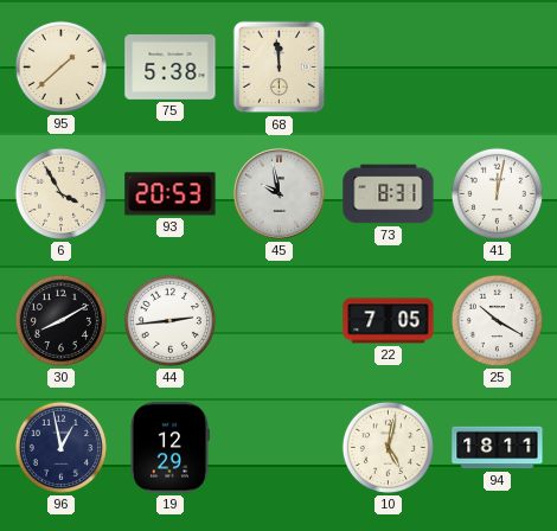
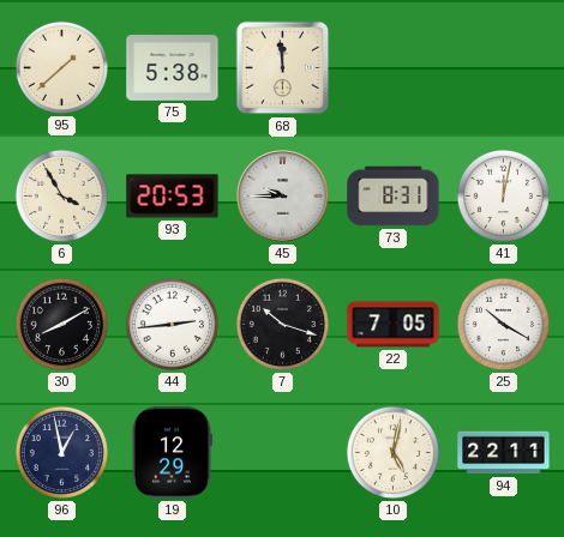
45: 9:58 -> 9:45 (283, 197)
7: none -> 10:18 (282, 324)
94: 18:11 -> 22:11 (504, 453)
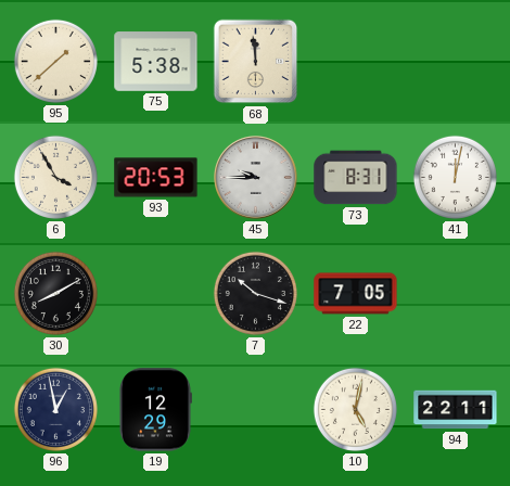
44: 2:44 -> none (172, 324)
25: 10:20 -> none (503, 324)
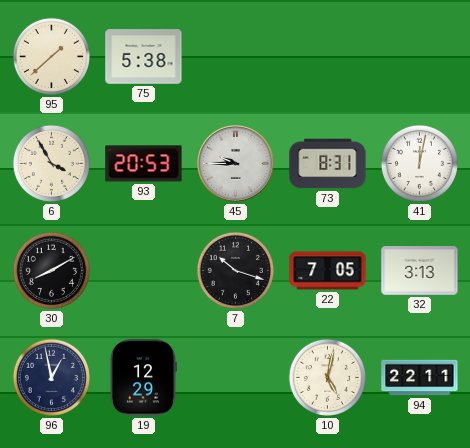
68: 11:59 -> none (256, 62)
32: none -> 3:13 (420, 271)
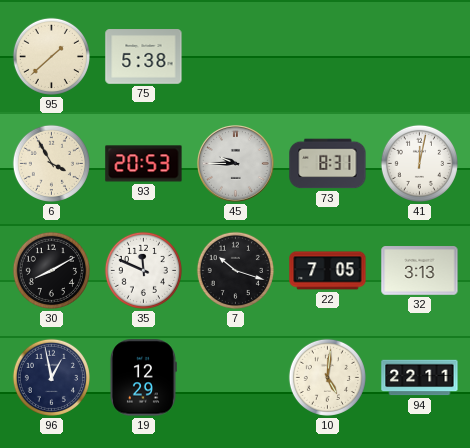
35: none -> 11:49 (143, 270)
10: 5:02 -> 5:01 (327, 377)
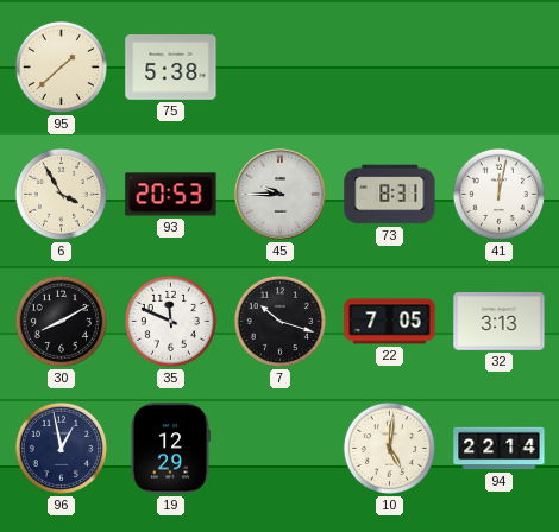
94: 22:11 -> 22:14 (500, 449)
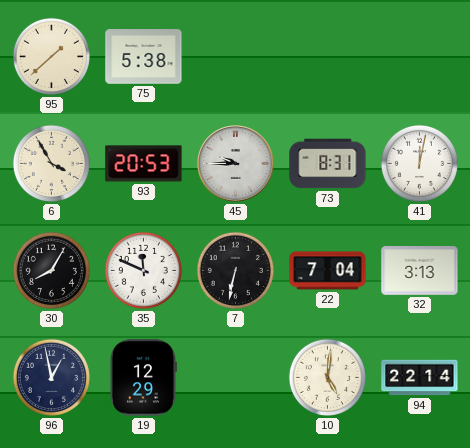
30: 8:10 -> 8:05 (51, 270)
7: 10:18 -> 6:32 (235, 270)
22: 7:05 -> 7:04 (328, 271)
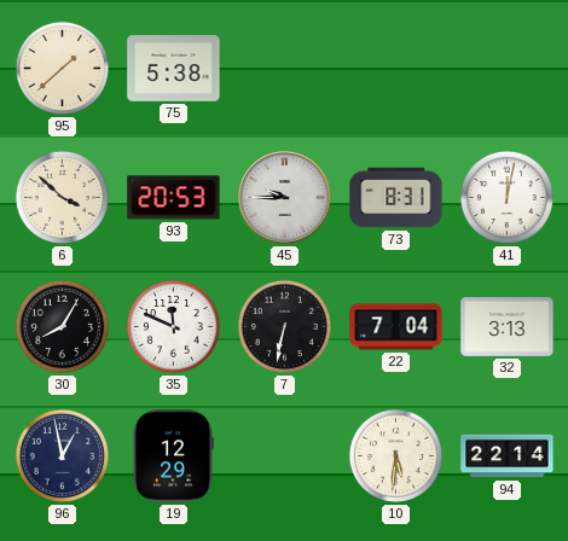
6: 3:55 -> 3:52 (62, 197)
10: 5:01 -> 5:31 (395, 455)
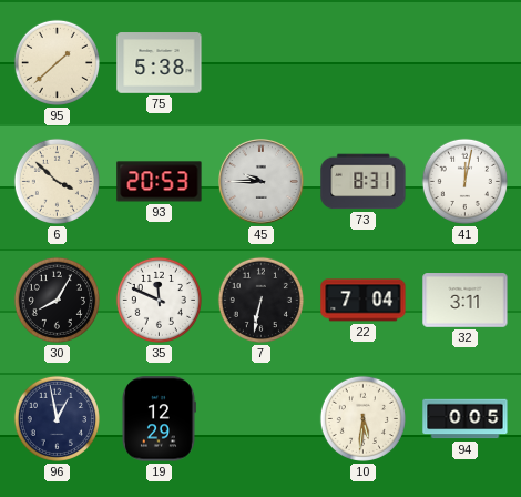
32: 3:13 -> 3:11 (466, 301)
94: 22:14 -> 0:05 (466, 419)
